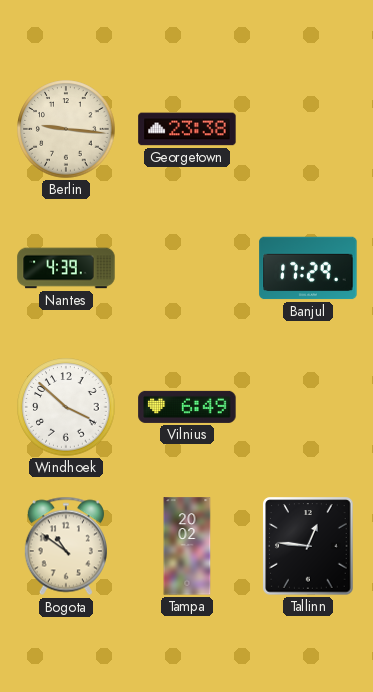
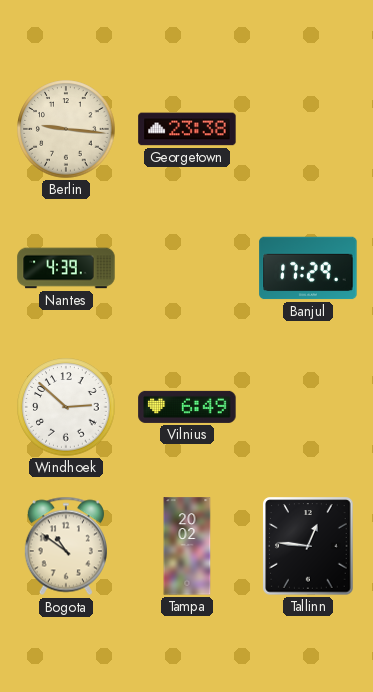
Windhoek: 3:52 -> 2:52 (66, 407)
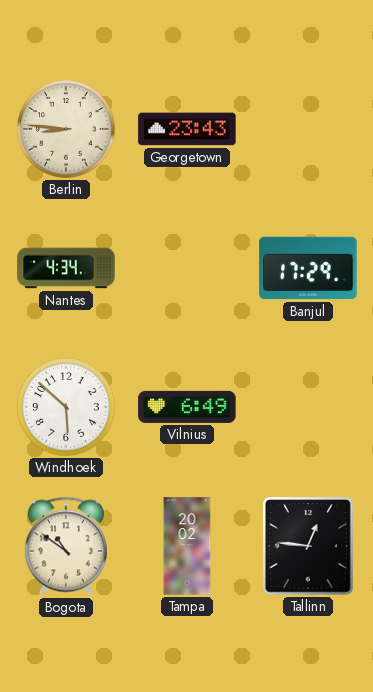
Berlin: 9:16 -> 8:46 (66, 129)
Georgetown: 23:38 -> 23:43 (187, 129)
Nantes: 4:39 -> 4:34 (66, 268)
Windhoek: 2:52 -> 5:52 (66, 407)
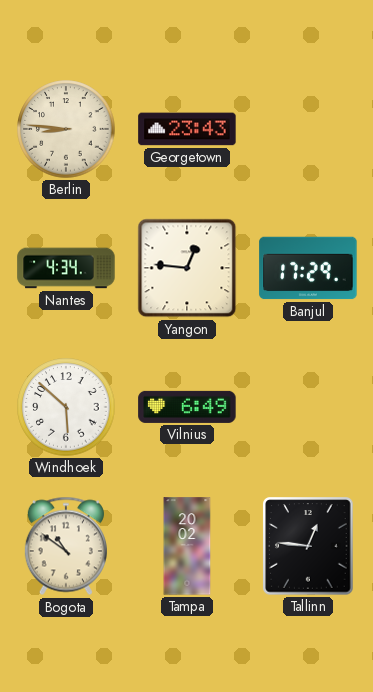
Yangon: none -> 12:46 (187, 268)
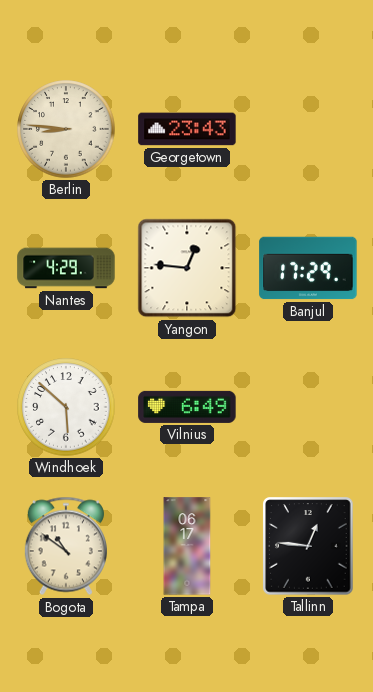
Nantes: 4:34 -> 4:29 (66, 268)
Tampa: 20:02 -> 06:17 (187, 546)
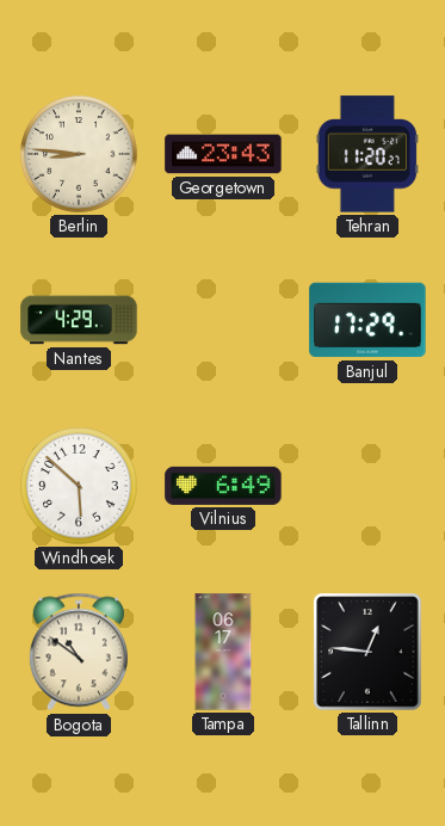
Tehran: none -> 11:20 (366, 154)
Yangon: 12:46 -> none (187, 268)
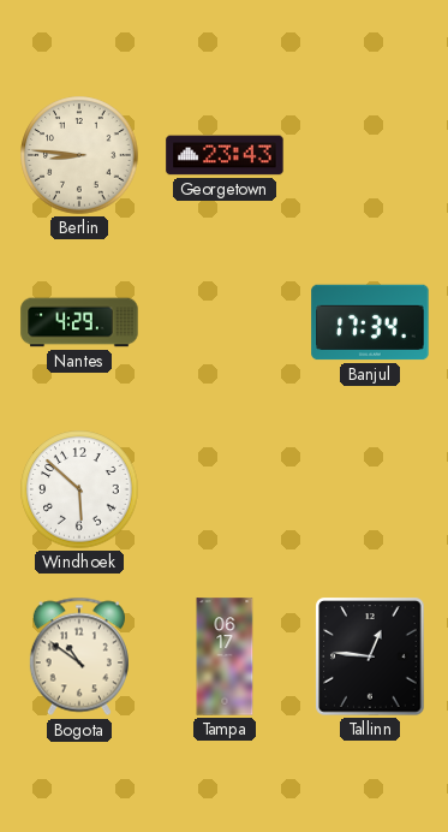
Tehran: 11:20 -> none (366, 154)
Banjul: 17:29 -> 17:34 (370, 322)
Vilnius: 6:49 -> none (223, 486)
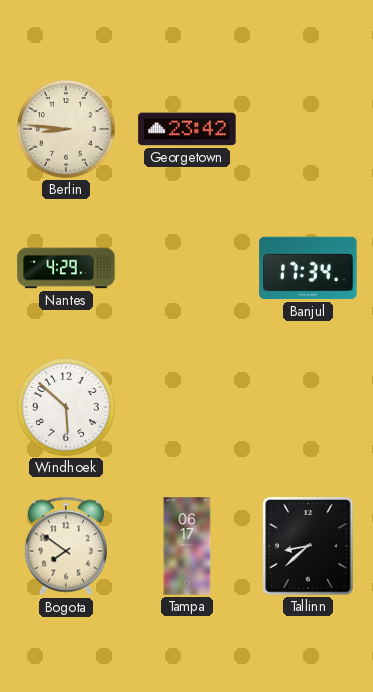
Georgetown: 23:43 -> 23:42 (187, 129)
Bogota: 10:51 -> 7:51 (66, 546)
Tallinn: 12:46 -> 8:38 (308, 546)
